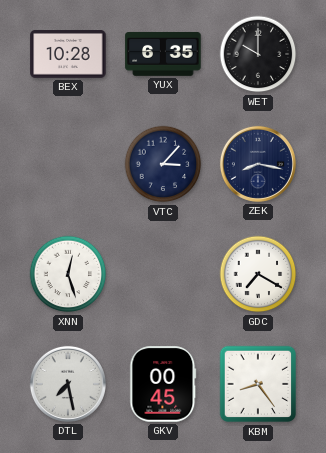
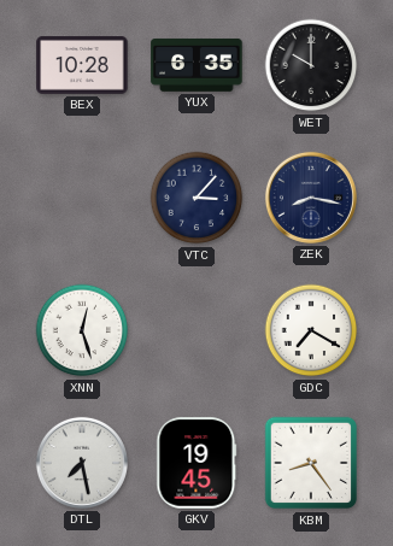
GKV: 00:45 -> 19:45 (196, 463)
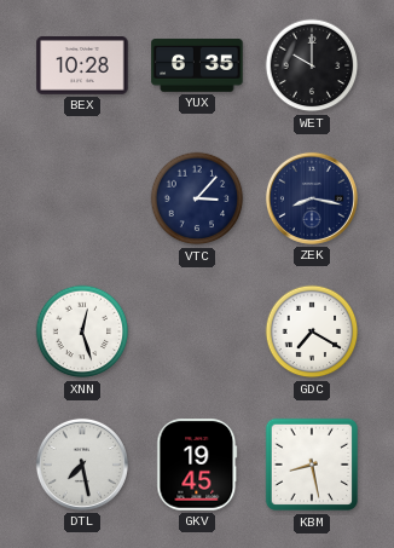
KBM: 8:24 -> 8:28 (312, 465)
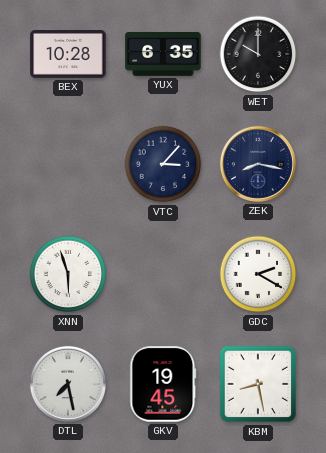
XNN: 12:27 -> 5:57 (68, 274)
GDC: 7:20 -> 2:20 (258, 274)
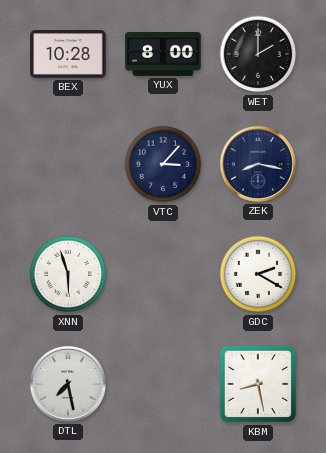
YUX: 6:35 -> 8:00 (163, 54)
WET: 10:00 -> 2:00 (258, 54)
GKV: 19:45 -> none (163, 384)
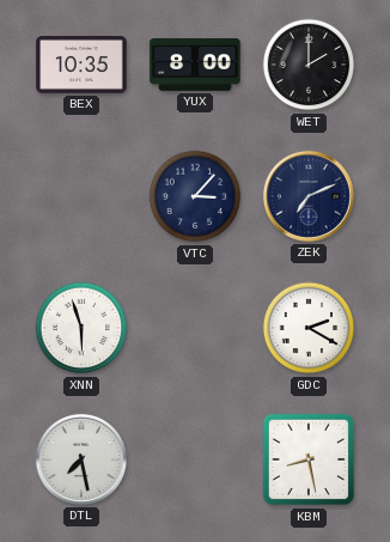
BEX: 10:28 -> 10:35 (81, 66)
ZEK: 8:17 -> 7:11 (309, 196)
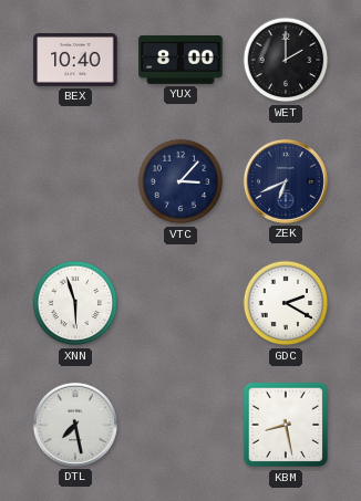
BEX: 10:35 -> 10:40 (75, 61)
ZEK: 7:11 -> 6:41 (286, 181)
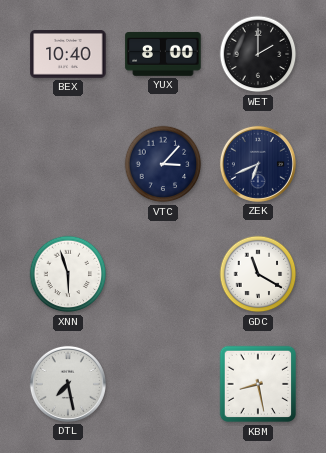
GDC: 2:20 -> 11:20 (258, 274)
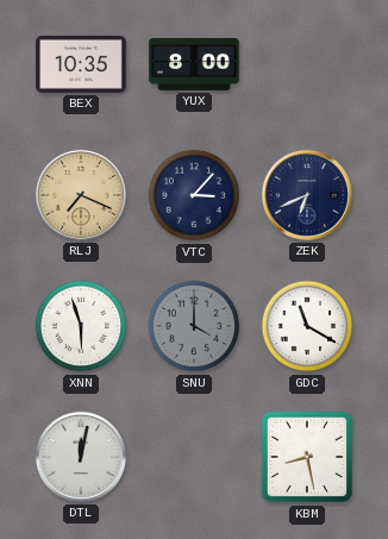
BEX: 10:40 -> 10:35 (81, 65)
WET: 2:00 -> none (258, 54)
RLJ: none -> 7:19 (81, 195)
SNU: none -> 4:00 (194, 326)
DTL: 7:28 -> 12:02 (81, 457)
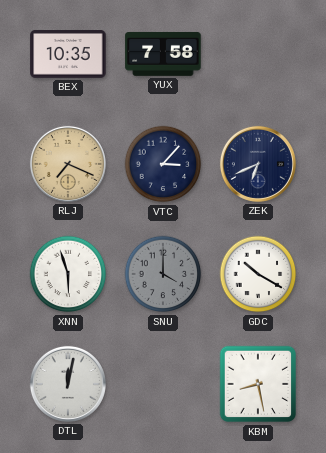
YUX: 8:00 -> 7:58 (163, 54)
GDC: 11:20 -> 10:20 (258, 274)
